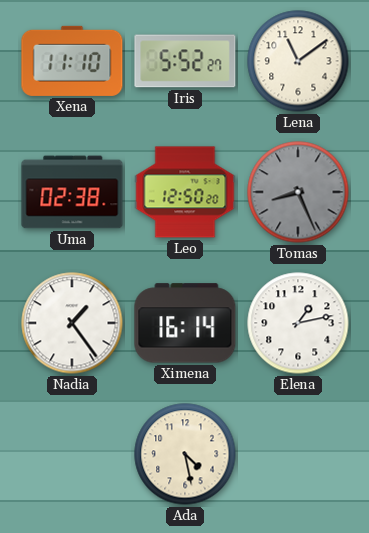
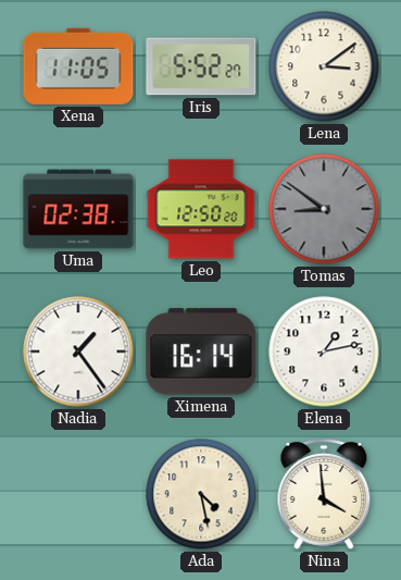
Xena: 11:10 -> 11:05 (78, 66)
Lena: 11:09 -> 3:09 (324, 66)
Tomas: 8:26 -> 8:51 (324, 209)
Nina: none -> 3:59 (324, 495)
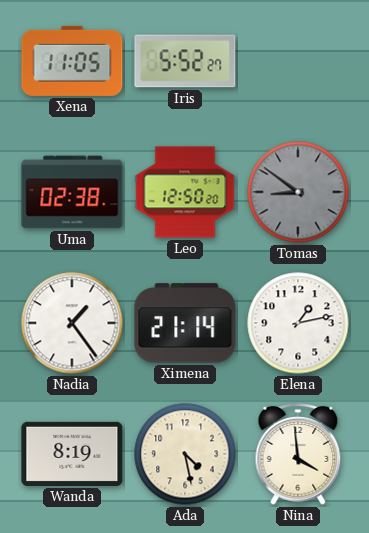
Lena: 3:09 -> none (324, 66)
Ximena: 16:14 -> 21:14 (185, 323)
Wanda: none -> 8:19 (72, 454)
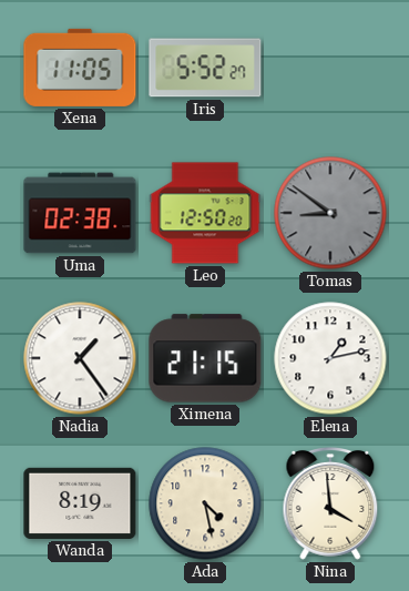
Ximena: 21:14 -> 21:15 (205, 358)
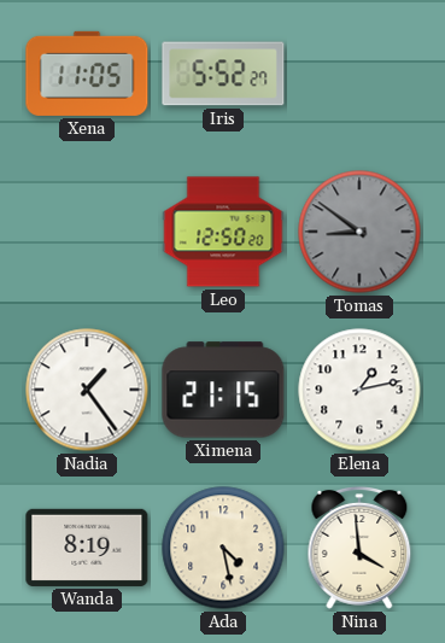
Uma: 02:38 -> none (80, 213)
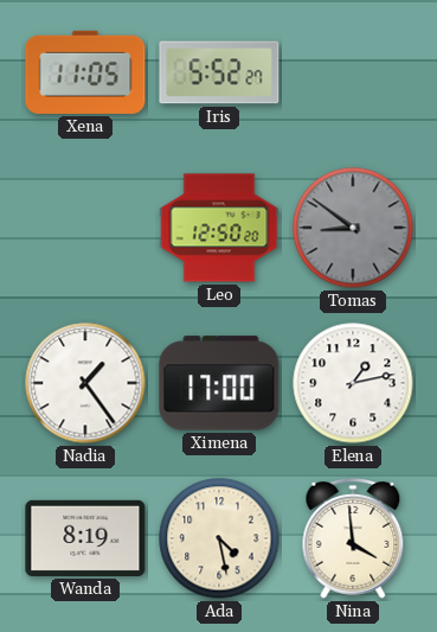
Ximena: 21:15 -> 17:00 (219, 383)
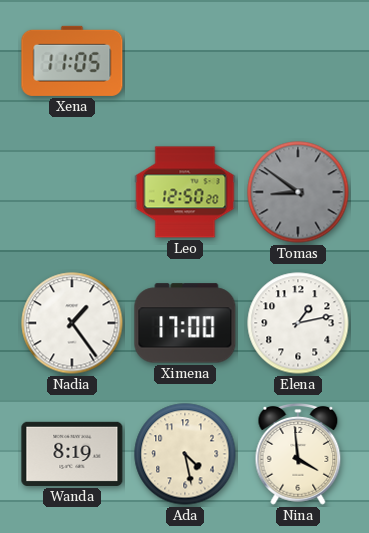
Iris: 5:52 -> none (219, 72)
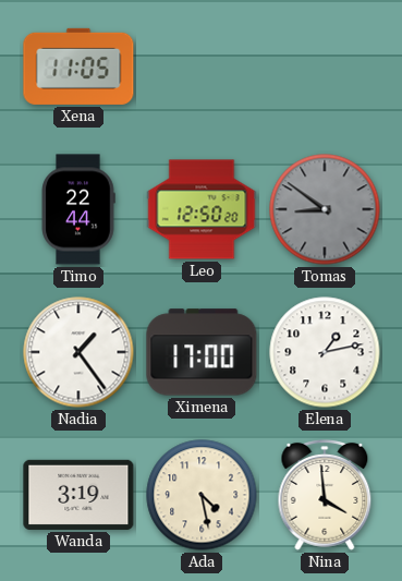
Timo: none -> 22:44 (78, 209)
Wanda: 8:19 -> 3:19 (78, 495)
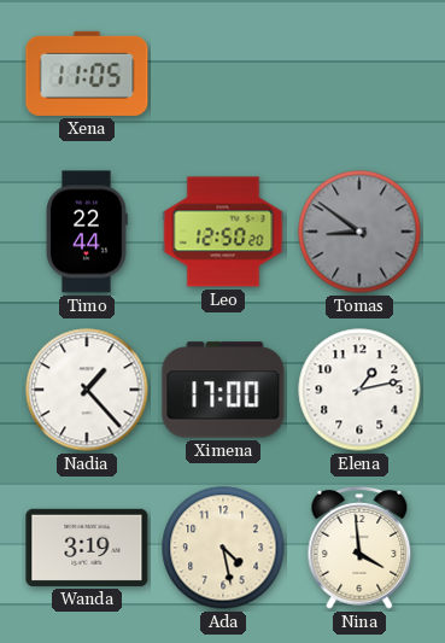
Nadia: 1:24 -> 1:23 (87, 390)
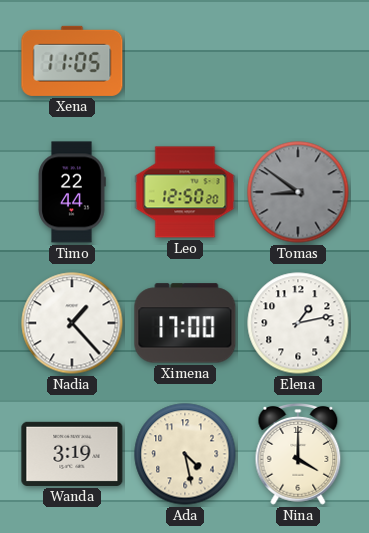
Nina: 3:59 -> 4:00 (298, 455)
